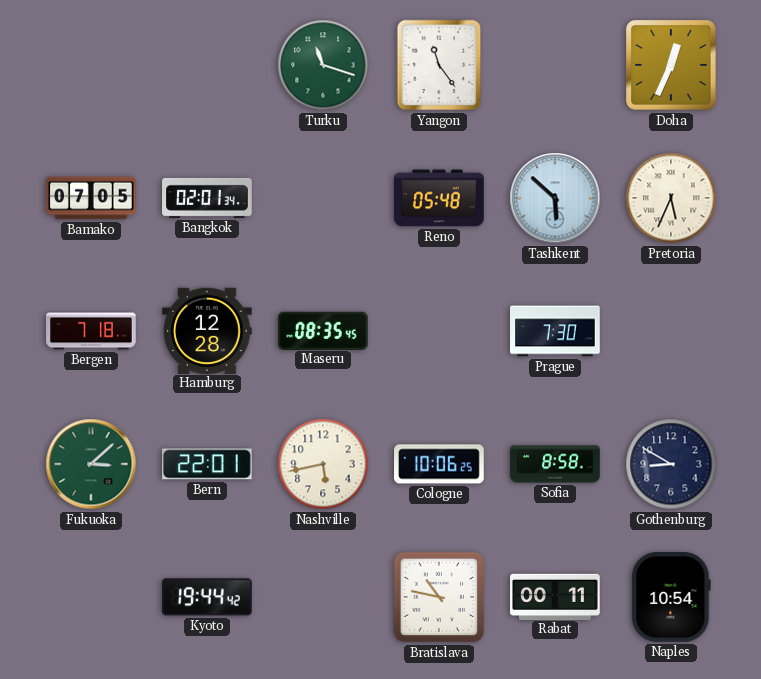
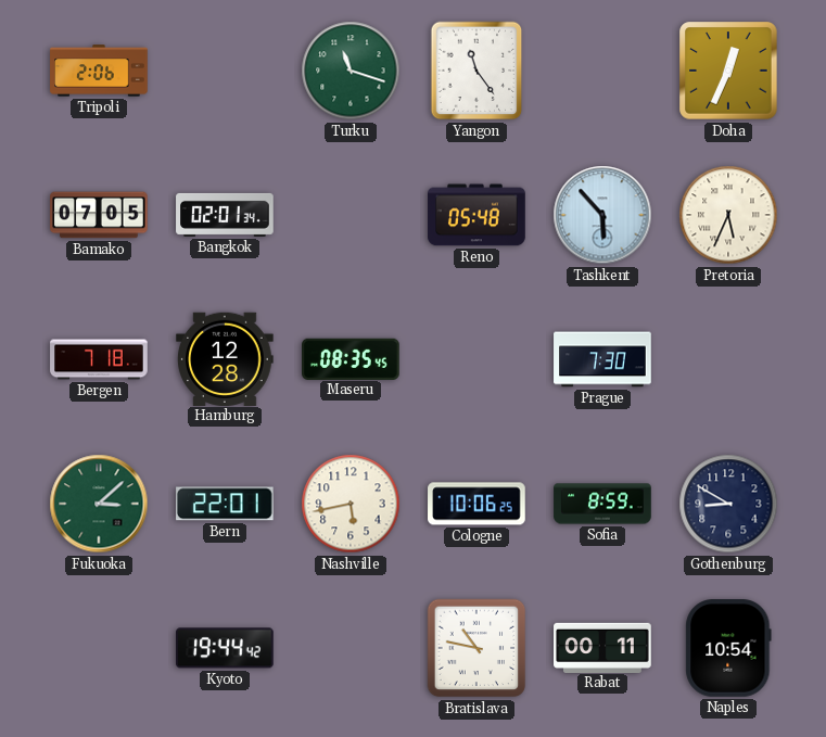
Tripoli: none -> 2:06 (99, 71)
Tashkent: 5:52 -> 5:53 (602, 215)
Sofia: 8:58 -> 8:59 (602, 504)
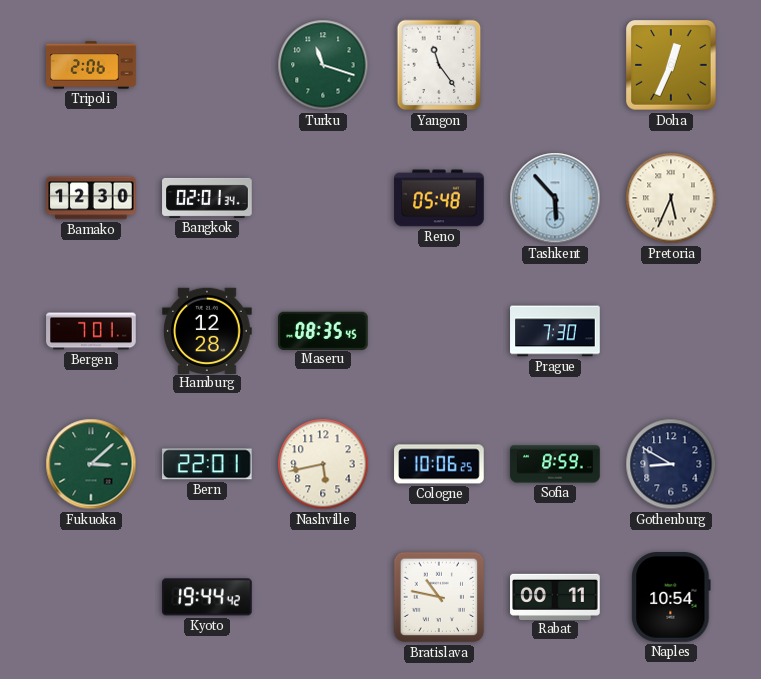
Bamako: 07:05 -> 12:30 (91, 198)
Bergen: 7:18 -> 7:01 (91, 331)
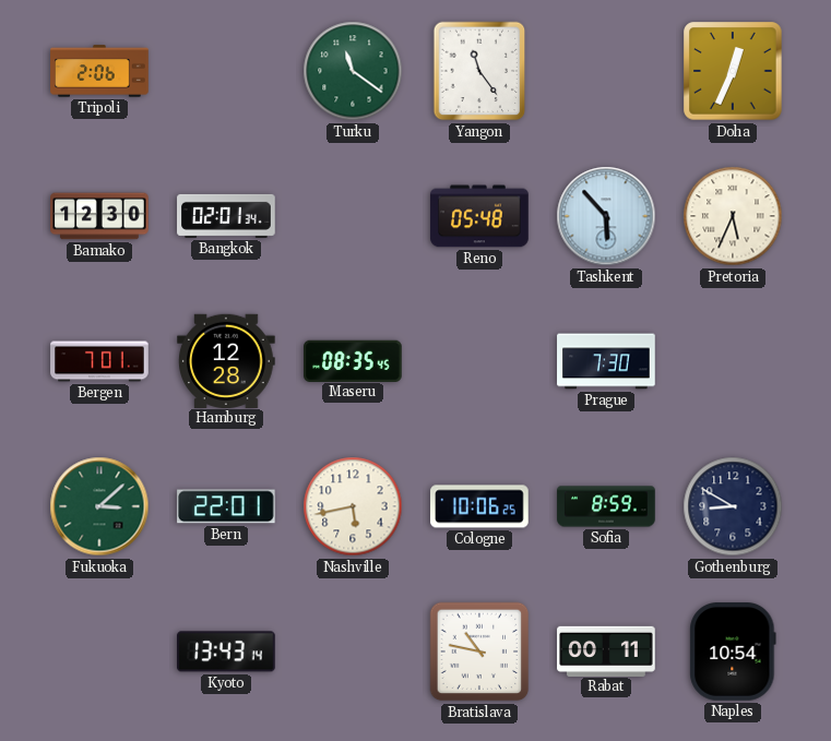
Turku: 11:18 -> 11:21 (353, 71)
Kyoto: 19:44 -> 13:43 (227, 652)
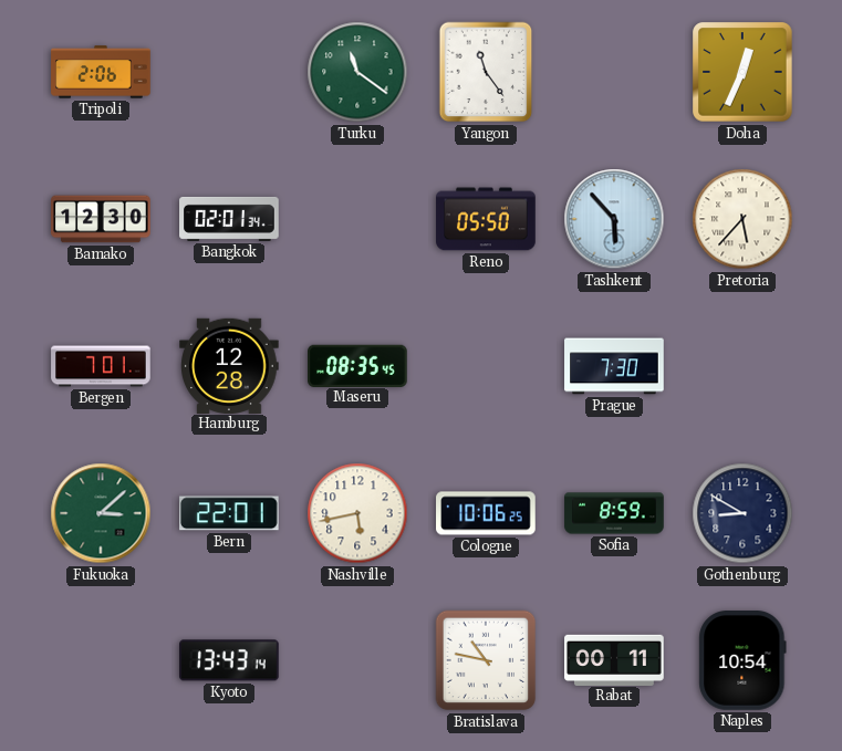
Reno: 05:48 -> 05:50 (486, 219)
Pretoria: 5:34 -> 5:37 (742, 219)
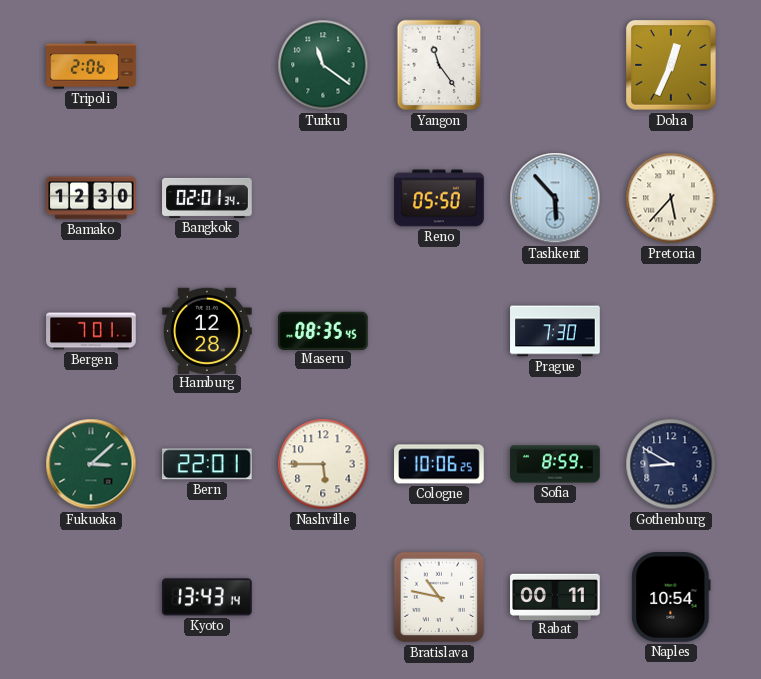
Nashville: 5:43 -> 5:45 (323, 464)
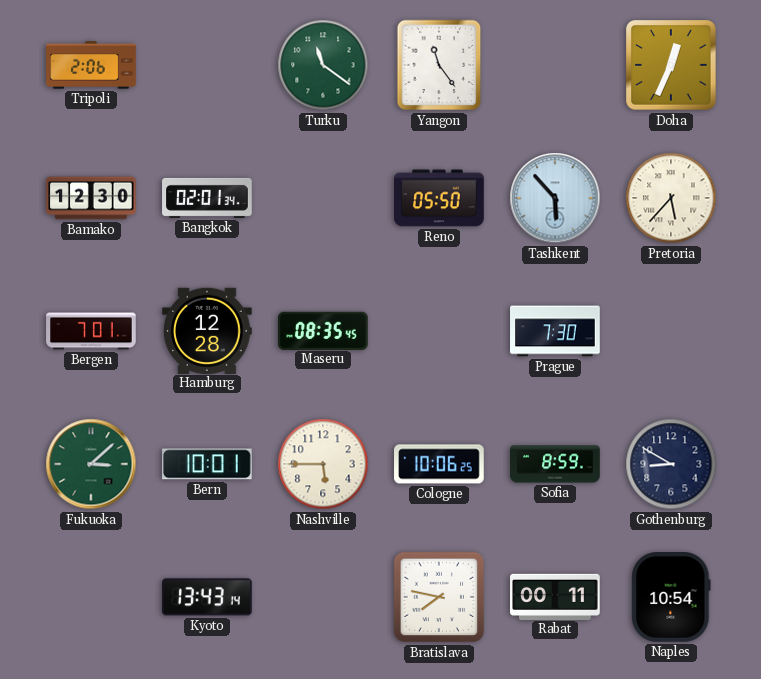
Bern: 22:01 -> 10:01 (208, 464)
Bratislava: 10:47 -> 7:47 (439, 597)
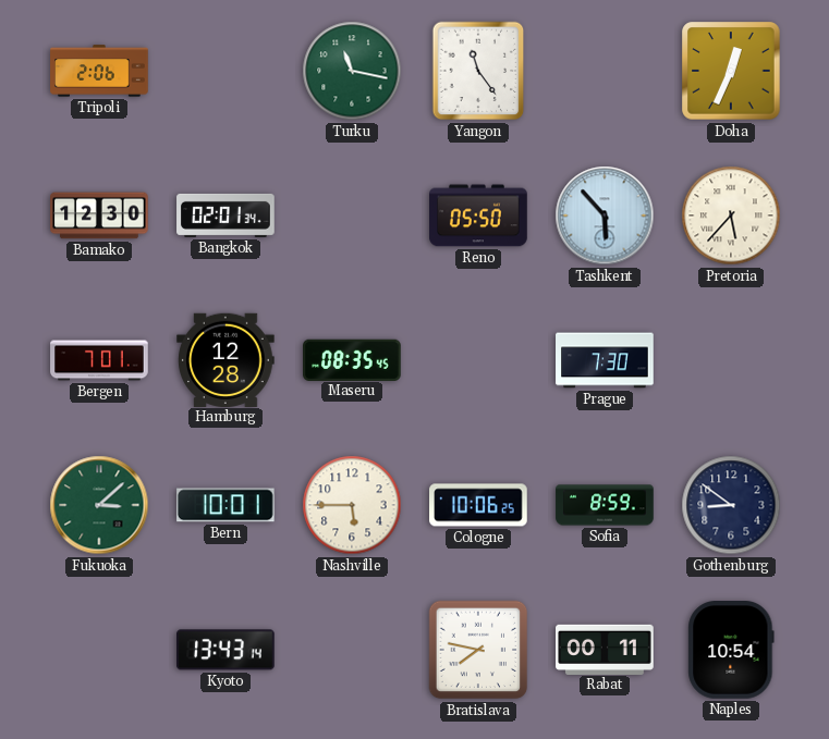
Turku: 11:21 -> 11:17 (352, 71)
Gothenburg: 8:50 -> 8:51 (731, 505)
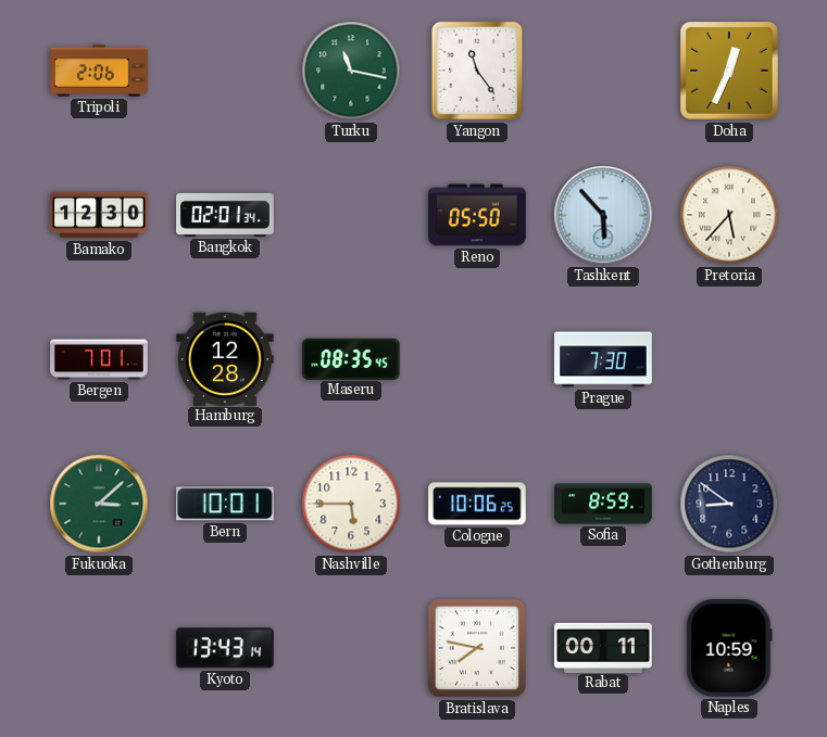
Naples: 10:54 -> 10:59 (729, 648)
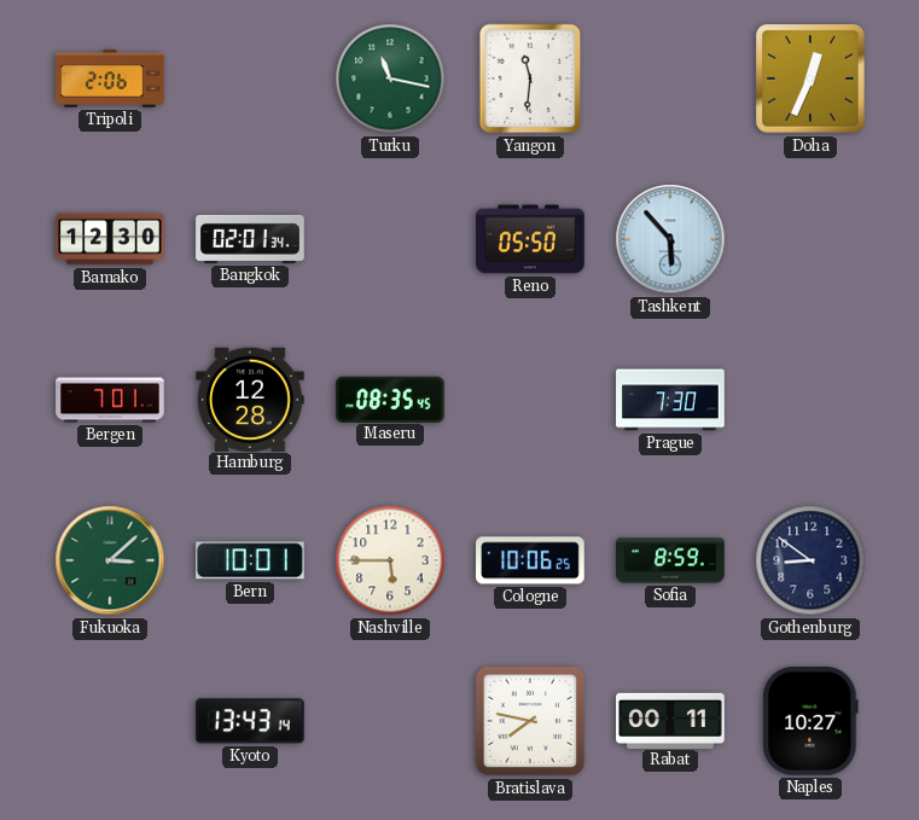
Yangon: 11:24 -> 11:31 (530, 78)
Pretoria: 5:37 -> none (729, 215)
Naples: 10:59 -> 10:27 (810, 721)
